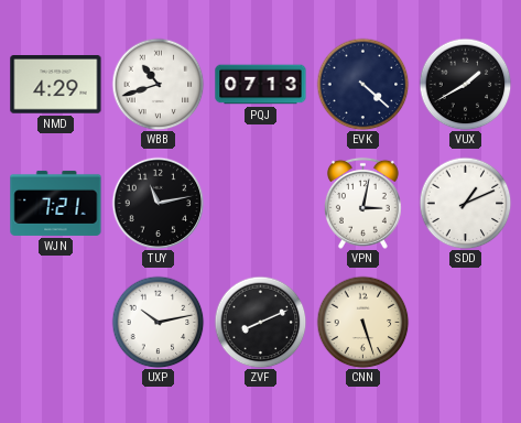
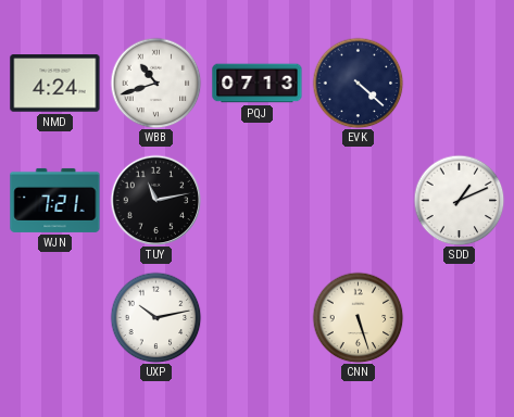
NMD: 4:29 -> 4:24 (55, 84)
VUX: 1:40 -> none (465, 84)
VPN: 3:02 -> none (362, 203)
ZVF: 8:11 -> none (260, 322)
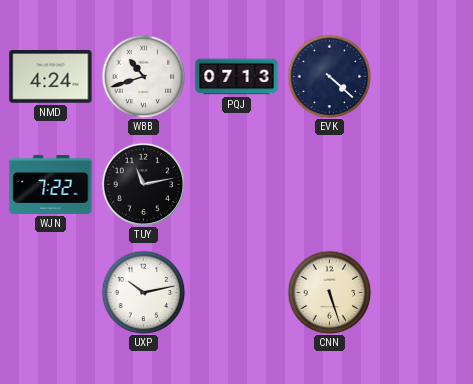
WJN: 7:21 -> 7:22 (51, 184)
SDD: 1:11 -> none (459, 200)
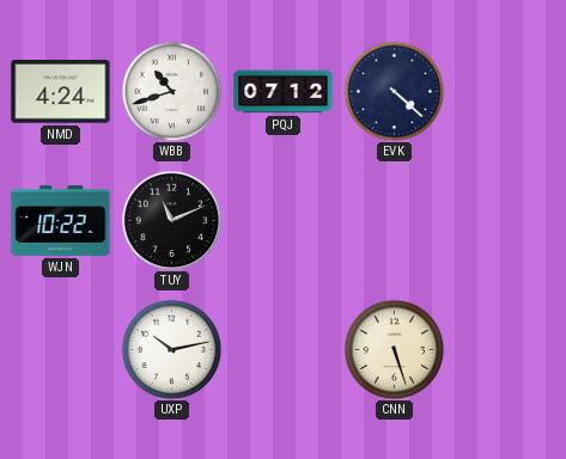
PQJ: 07:13 -> 07:12 (284, 92)
WJN: 7:22 -> 10:22 (61, 220)
TUY: 11:13 -> 11:11 (171, 220)
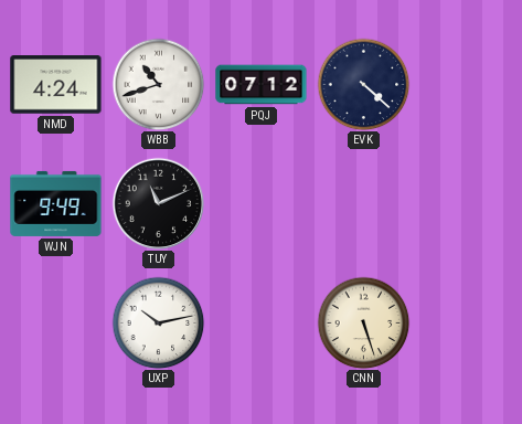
WJN: 10:22 -> 9:49 (56, 203)
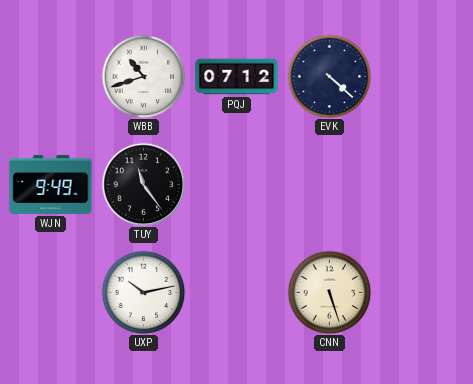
NMD: 4:24 -> none (56, 85)
TUY: 11:11 -> 11:24 (143, 184)
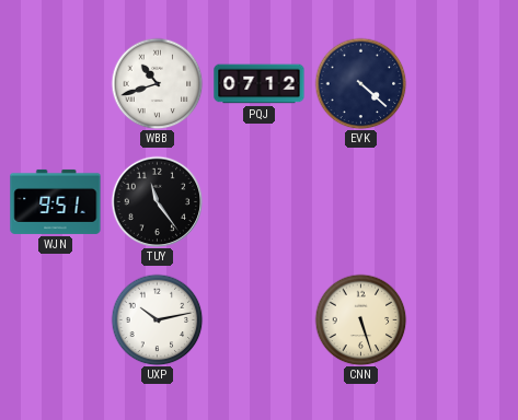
WJN: 9:49 -> 9:51 (56, 201)
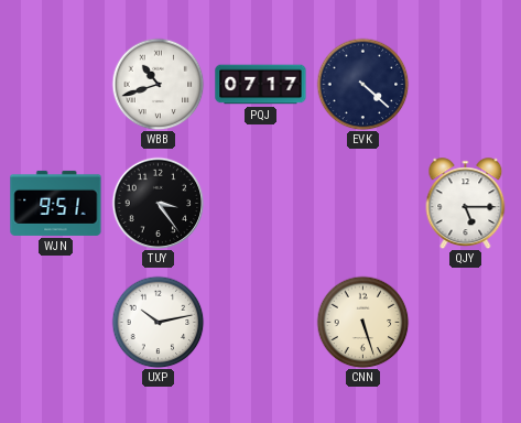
PQJ: 07:12 -> 07:17 (261, 85)
TUY: 11:24 -> 3:24 (158, 203)
QJY: none -> 5:15 (466, 204)
